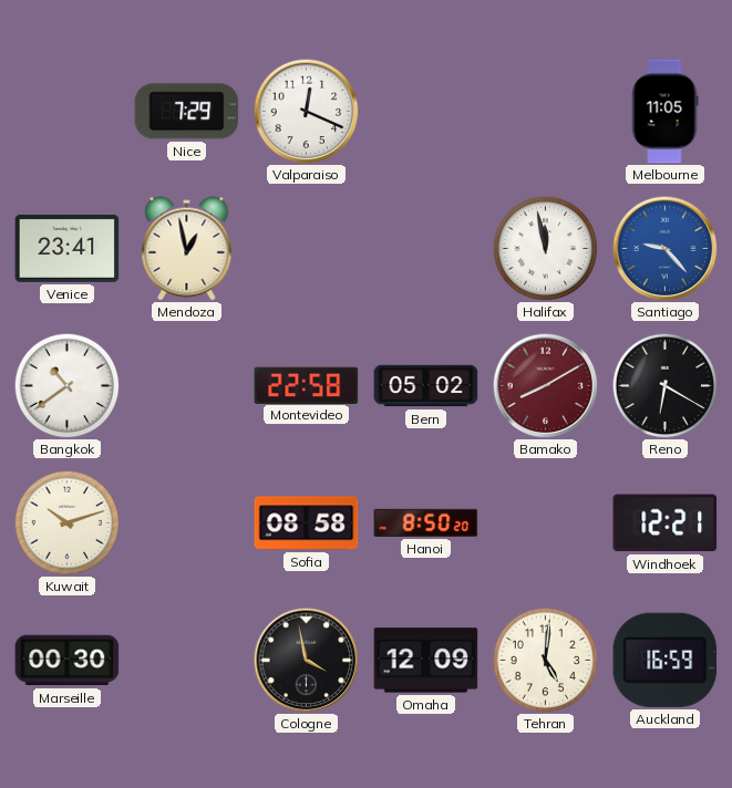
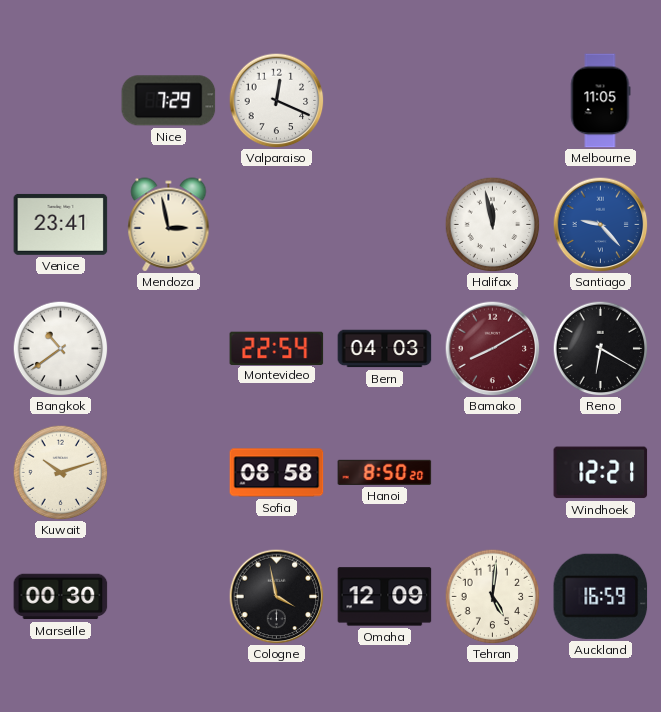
Mendoza: 12:58 -> 2:58 (169, 225)
Montevideo: 22:58 -> 22:54 (277, 348)
Bern: 05:02 -> 04:03 (385, 349)
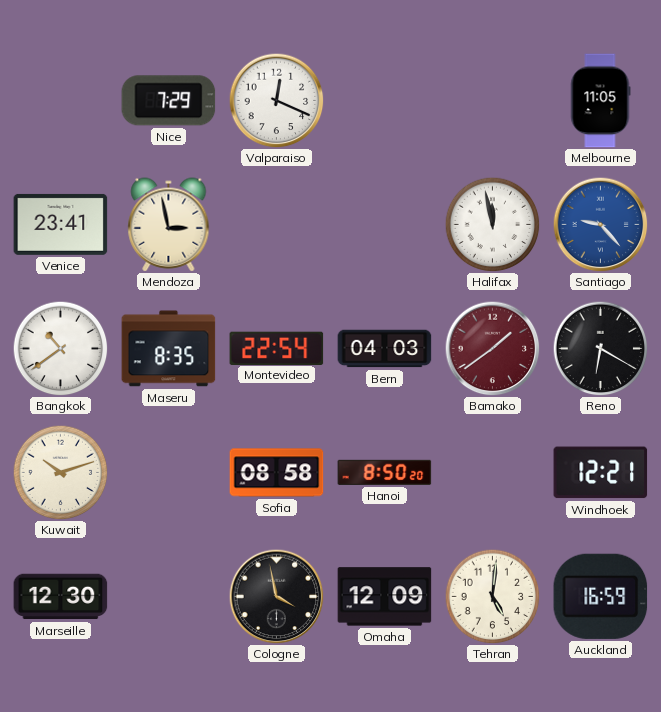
Maseru: none -> 8:35 (169, 349)
Bamako: 8:10 -> 1:39 (492, 348)
Marseille: 00:30 -> 12:30 (61, 597)
